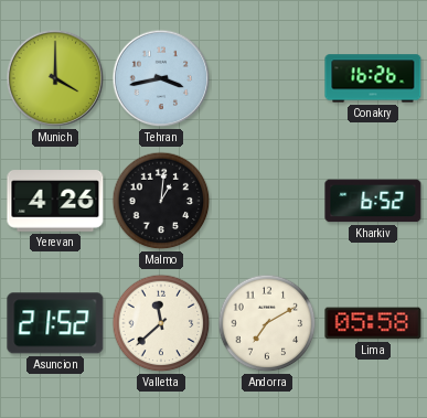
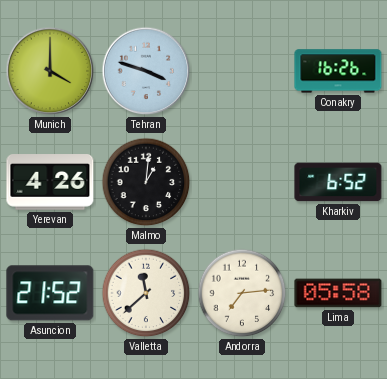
Tehran: 3:43 -> 3:48 (146, 71)
Andorra: 7:10 -> 7:14 (242, 293)
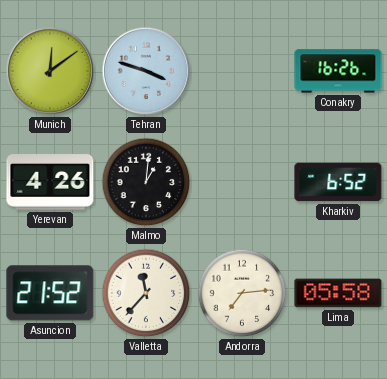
Munich: 4:00 -> 12:09 (50, 71)
Valletta: 11:38 -> 11:37 (146, 293)
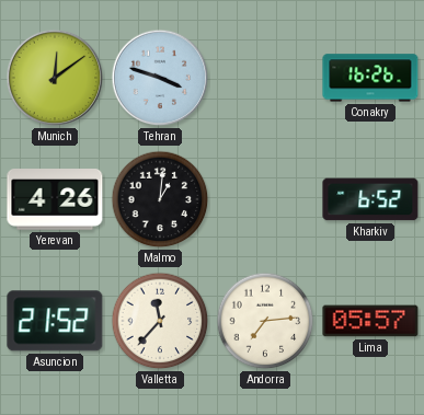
Lima: 05:58 -> 05:57 (370, 321)
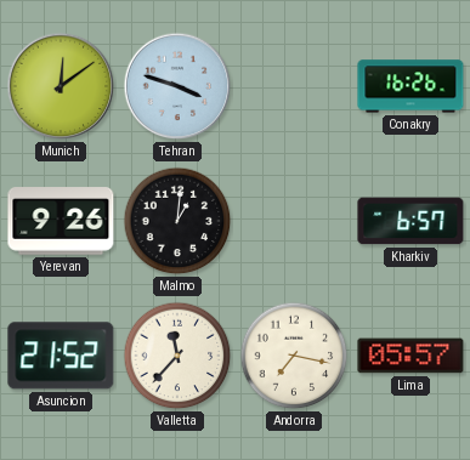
Yerevan: 4:26 -> 9:26 (61, 221)
Kharkiv: 6:52 -> 6:57 (410, 221)
Andorra: 7:14 -> 7:17 (294, 356)
